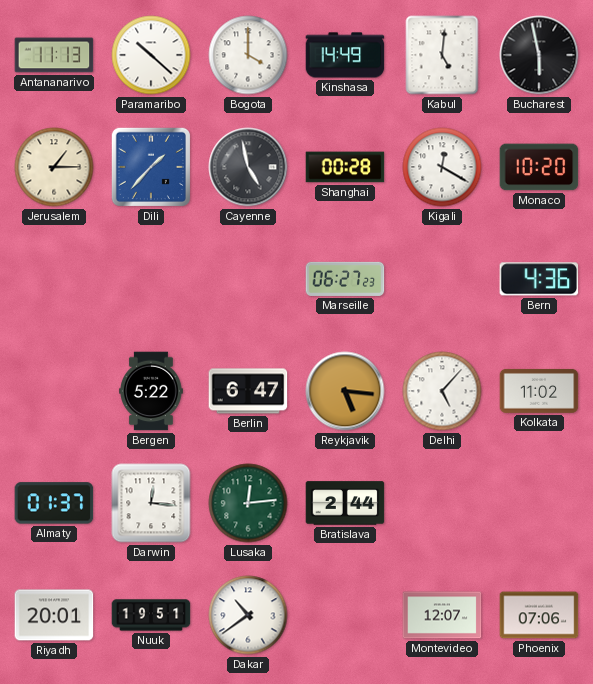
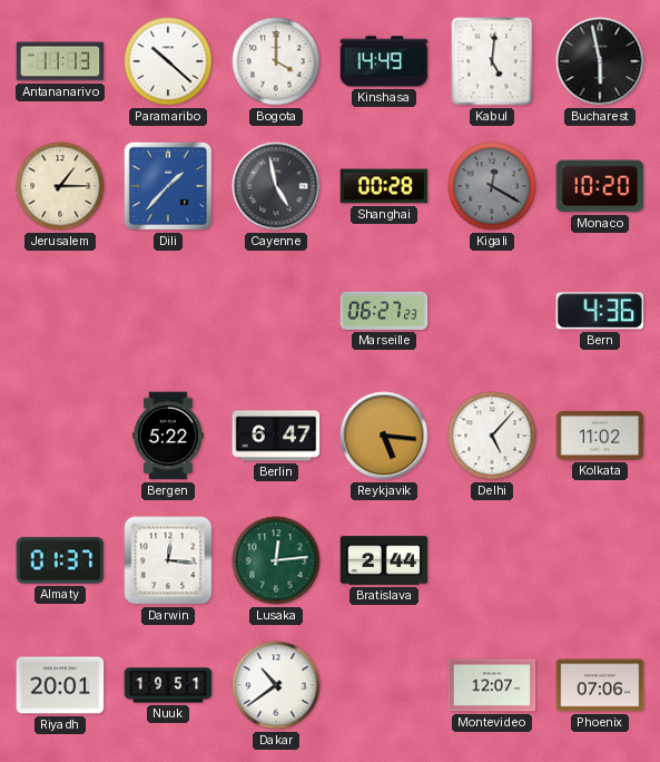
Kigali dial: white -> grey (492, 186)
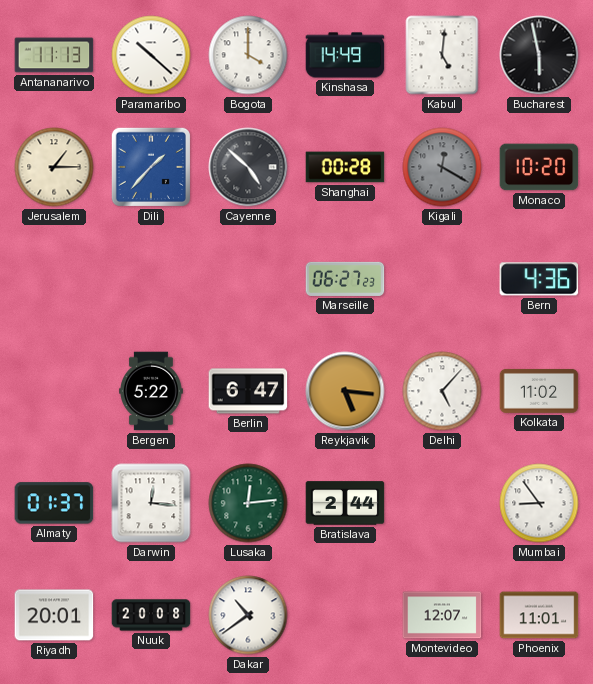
Cayenne: 4:58 -> 4:52 (248, 167)
Mumbai: none -> 8:54 (539, 503)
Nuuk: 19:51 -> 20:08 (151, 615)
Phoenix: 07:06 -> 11:01 (539, 615)
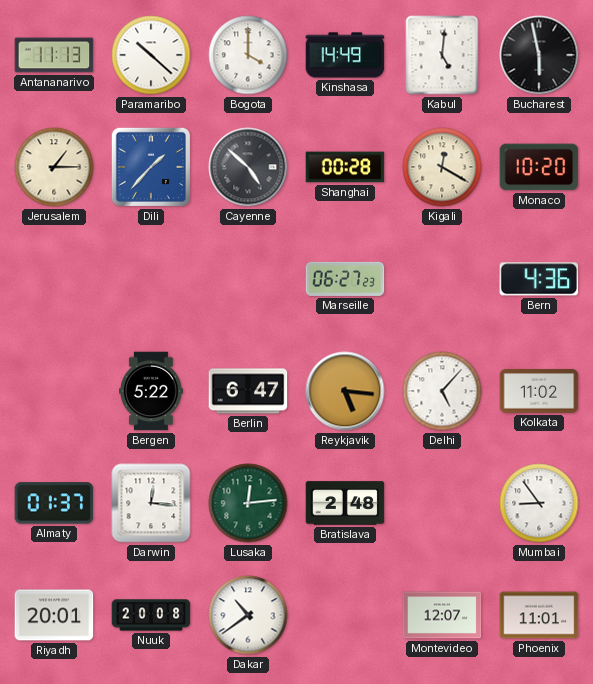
Kigali dial: grey -> cream (442, 167)
Bratislava: 2:44 -> 2:48 (345, 503)
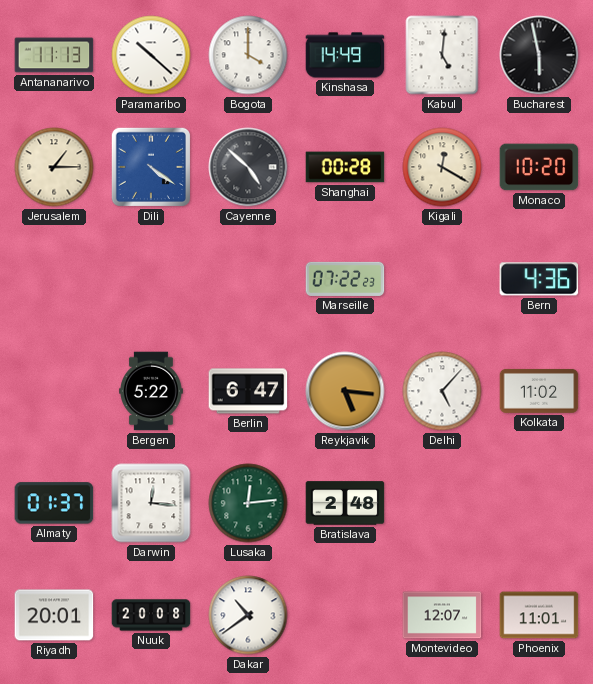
Dili: 1:37 -> 4:21 (151, 167)
Marseille: 06:27 -> 07:22 (345, 279)
Mumbai: 8:54 -> none (539, 503)
